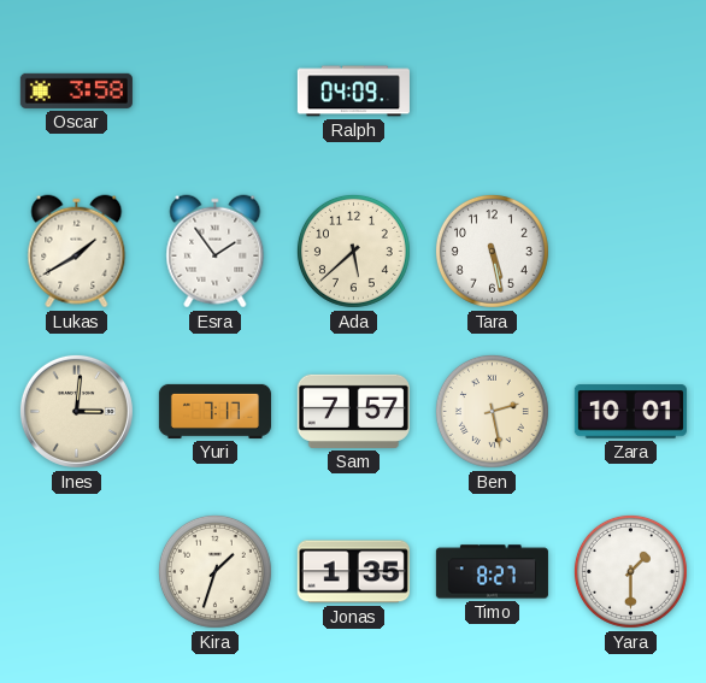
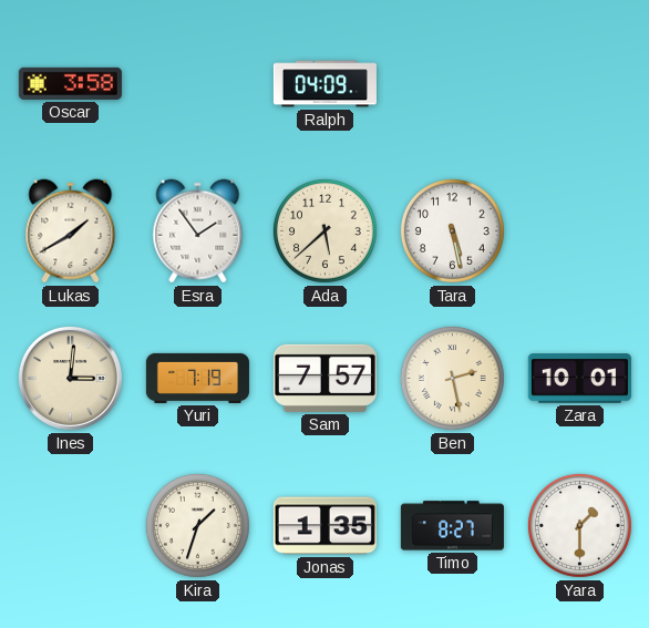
Yuri: 7:17 -> 7:19 (197, 378)
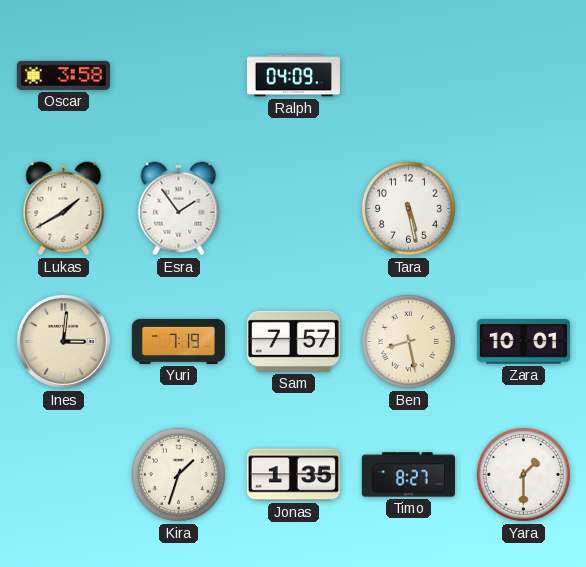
Ada: 5:38 -> none (324, 230)
Ben: 2:28 -> 8:28 (408, 341)
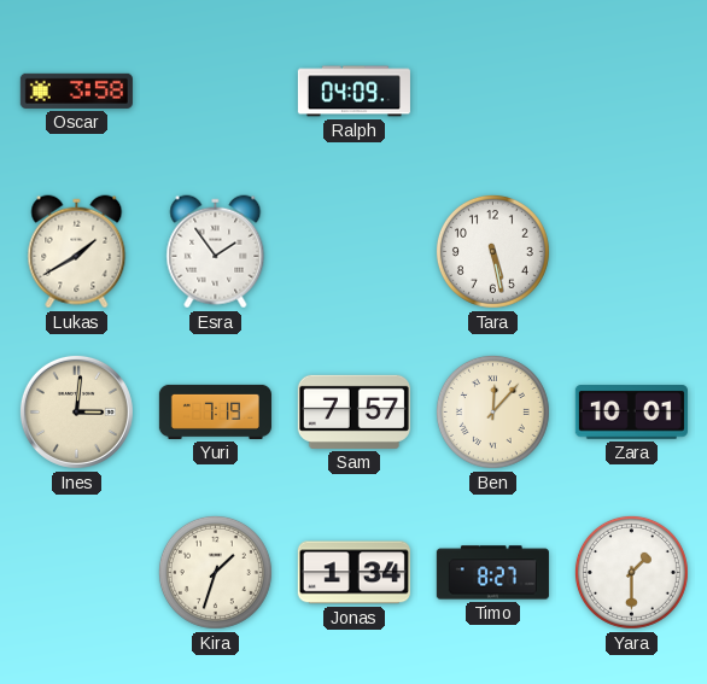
Ben: 8:28 -> 12:07 (492, 411)
Jonas: 1:35 -> 1:34 (353, 573)
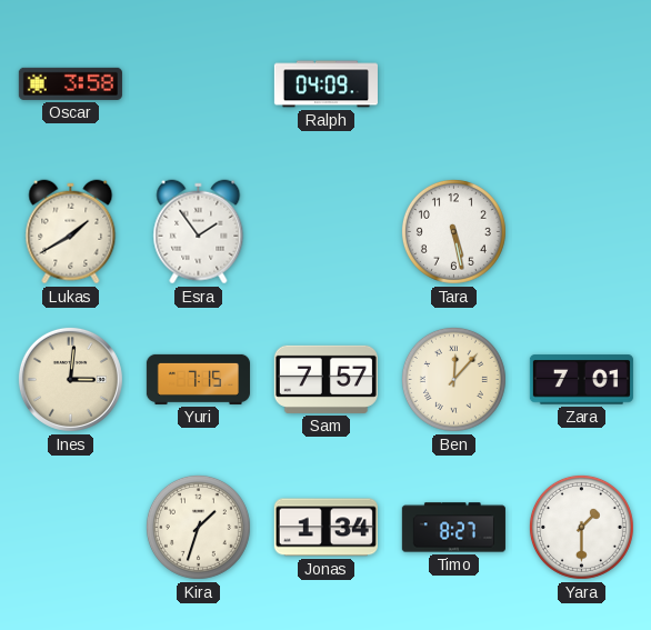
Yuri: 7:19 -> 7:15 (198, 379)
Zara: 10:01 -> 7:01 (581, 380)
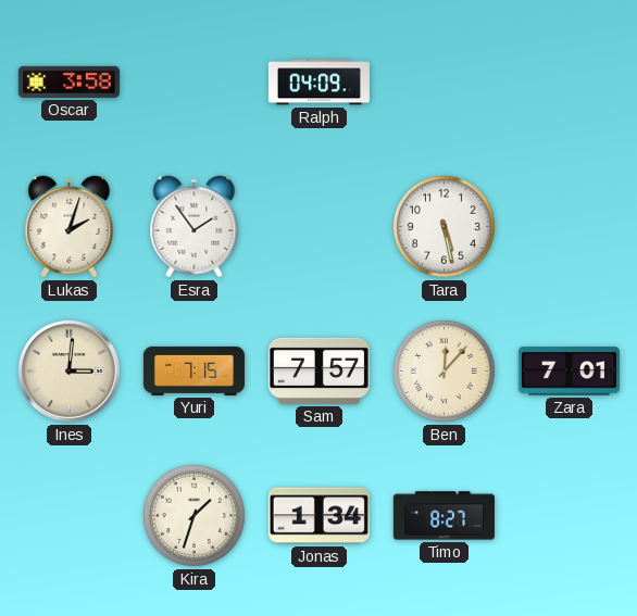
Lukas: 1:40 -> 2:03 (70, 227)
Yara: 1:30 -> none (581, 527)
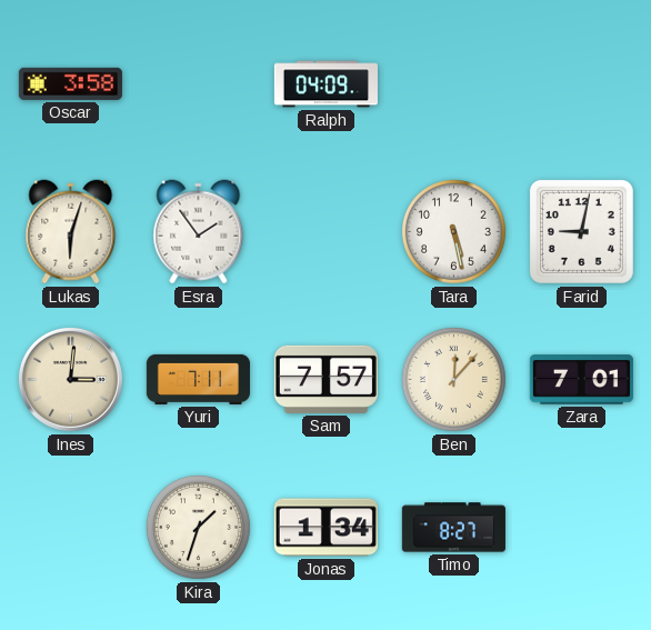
Lukas: 2:03 -> 6:03 (71, 232)
Farid: none -> 9:02 (581, 231)
Yuri: 7:15 -> 7:11 (198, 379)
